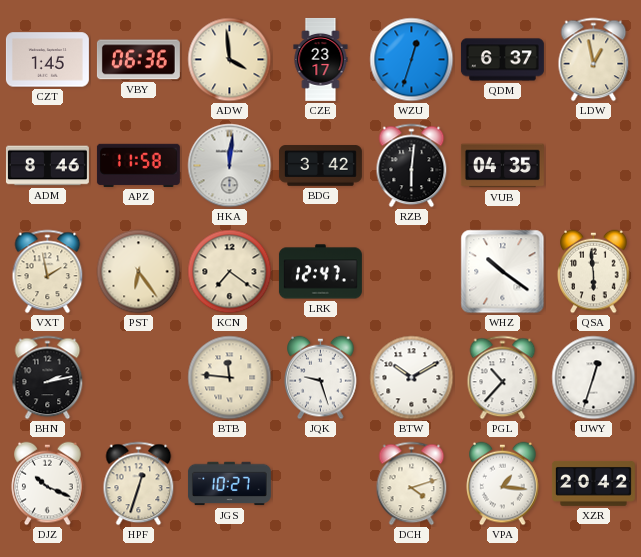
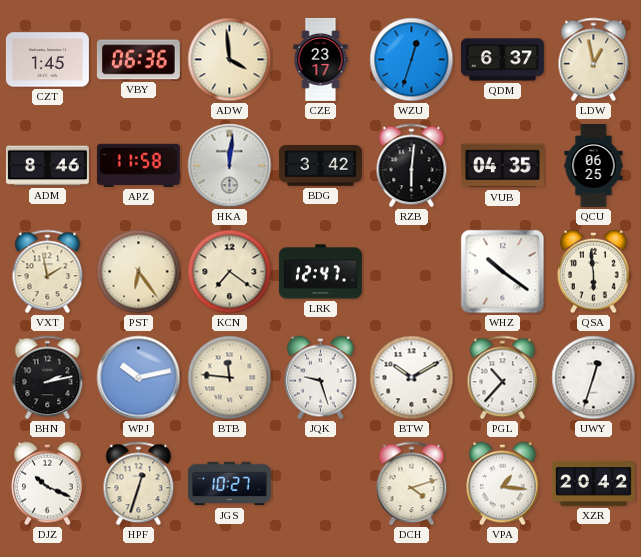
QCU: none -> 06:25 (594, 165)
WPJ: none -> 10:13 (139, 378)
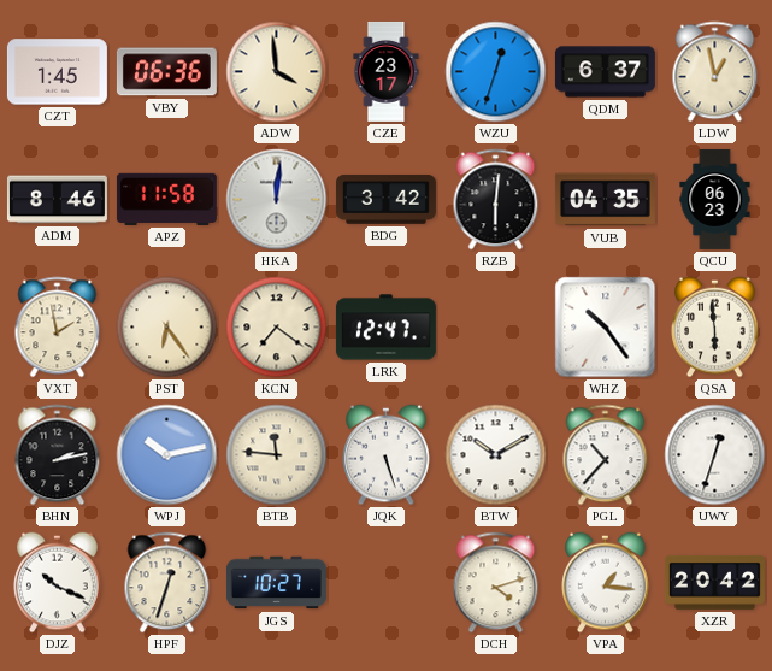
QCU: 06:25 -> 06:23 (715, 199)
WHZ: 10:21 -> 10:24 (606, 328)
JQK: 9:27 -> 5:27 (387, 455)
